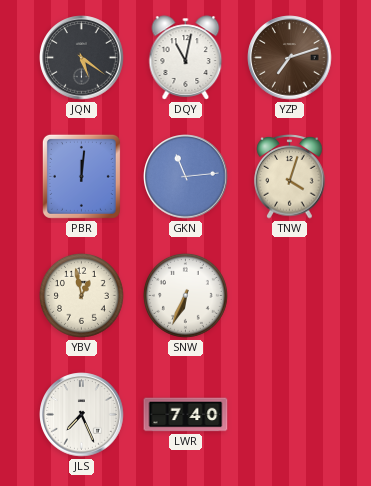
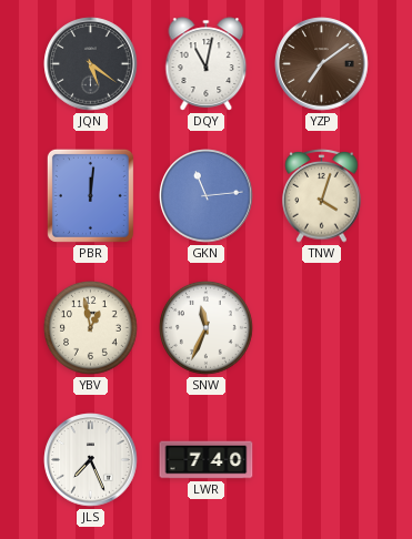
YZP: 7:12 -> 7:09 (322, 64)
SNW: 6:34 -> 11:34 (207, 328)
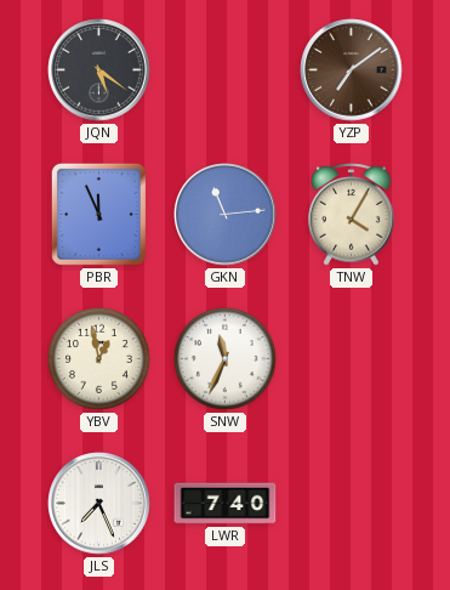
DQY: 11:02 -> none (207, 64)
PBR: 12:01 -> 11:56 (98, 214)
TNW: 4:03 -> 4:05 (352, 215)
